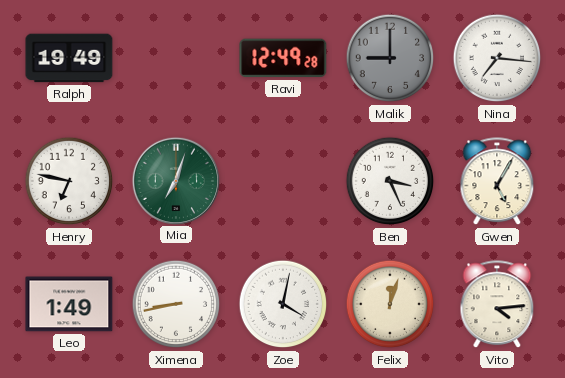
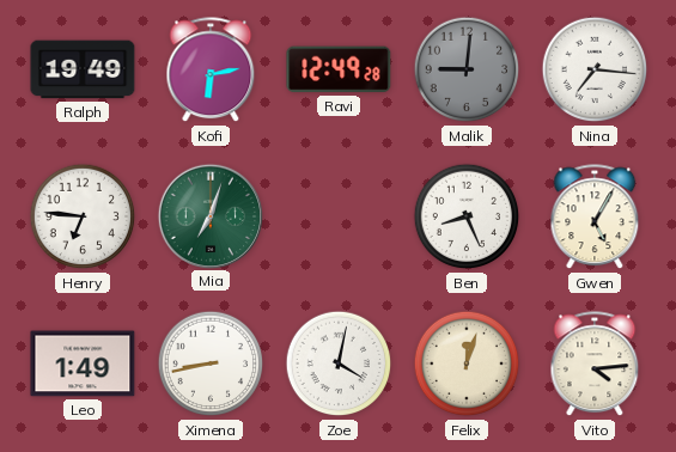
Kofi: none -> 6:13 (211, 71)
Malik: 9:00 -> 9:01 (467, 69)
Henry: 6:47 -> 6:46 (83, 216)
Ben: 3:26 -> 8:26 (467, 216)
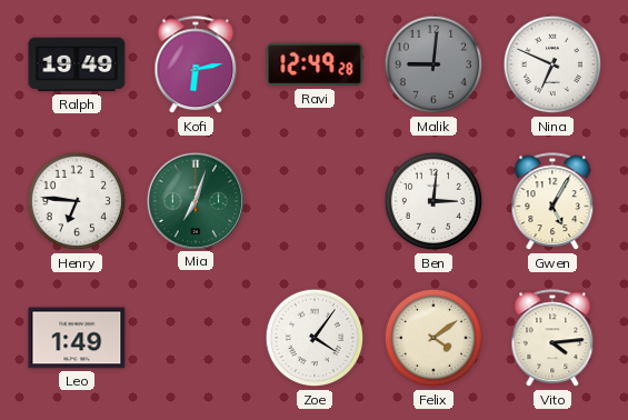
Nina: 7:16 -> 6:49 (552, 64)
Ben: 8:26 -> 3:01 (433, 201)
Ximena: 8:43 -> none (211, 364)
Zoe: 4:02 -> 4:06 (315, 338)
Felix: 12:03 -> 4:09 (433, 338)
